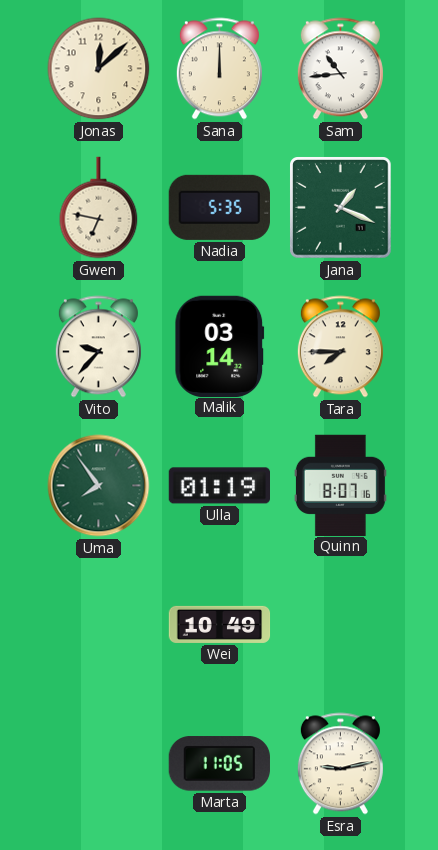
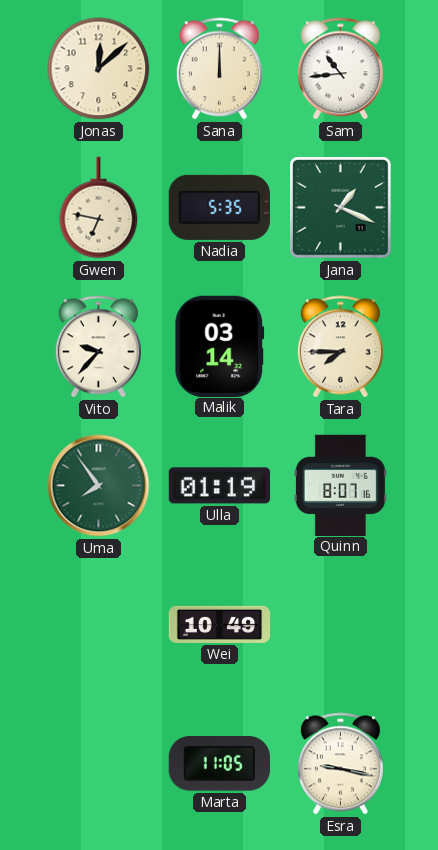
Esra: 9:13 -> 9:17 (340, 764)
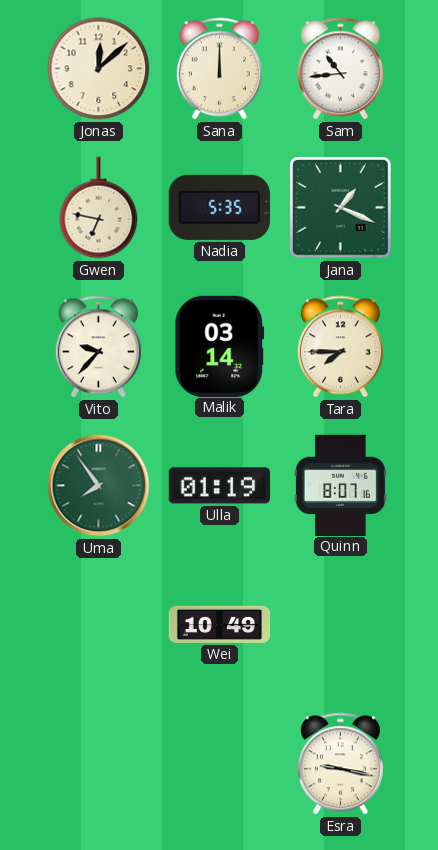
Marta: 11:05 -> none (219, 764)
